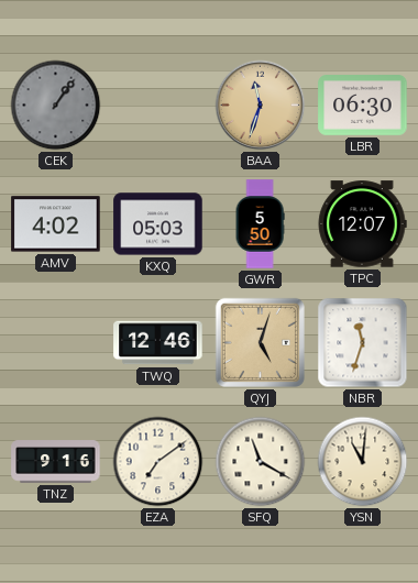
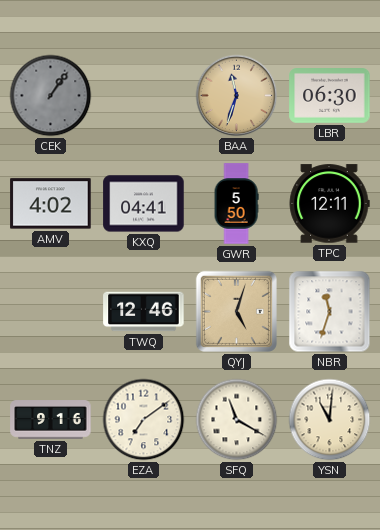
KXQ: 05:03 -> 04:41 (144, 204)
TPC: 12:07 -> 12:11 (329, 204)
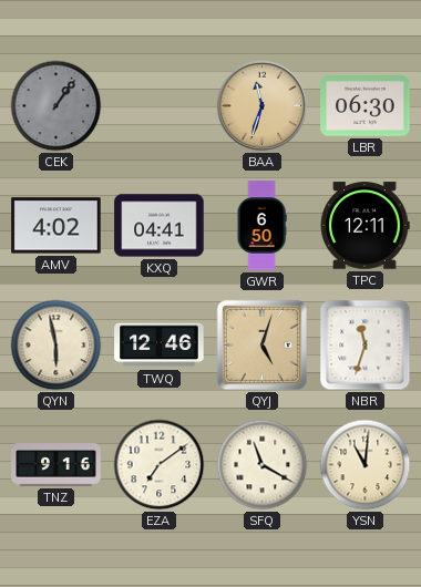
GWR: 5:50 -> 6:50 (261, 226)
QYN: none -> 5:58 (57, 346)
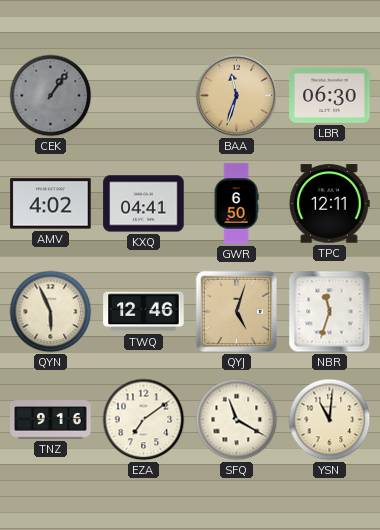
QYN: 5:58 -> 5:56 (51, 312)
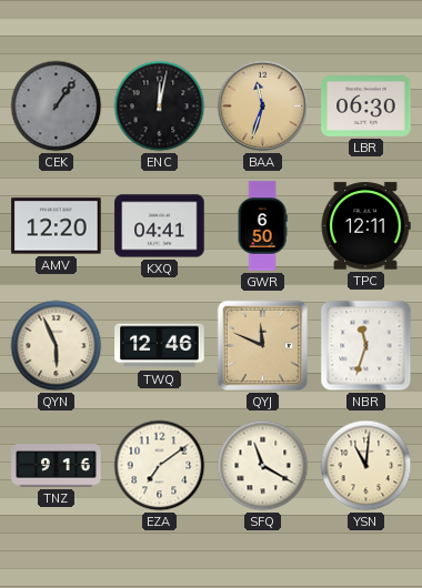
ENC: none -> 12:02 (160, 107)
AMV: 4:02 -> 12:20 (57, 226)
QYJ: 5:03 -> 11:49 (262, 345)
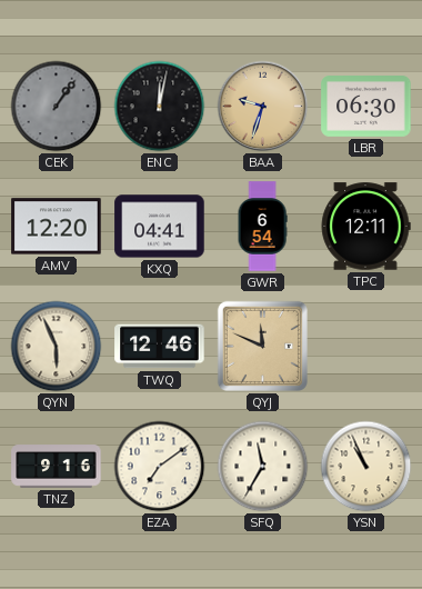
BAA: 11:33 -> 9:33 (263, 107)
GWR: 6:50 -> 6:54 (262, 227)
NBR: 11:33 -> none (366, 346)
SFQ: 11:20 -> 11:35 (263, 467)
YSN: 11:01 -> 10:56 (366, 467)
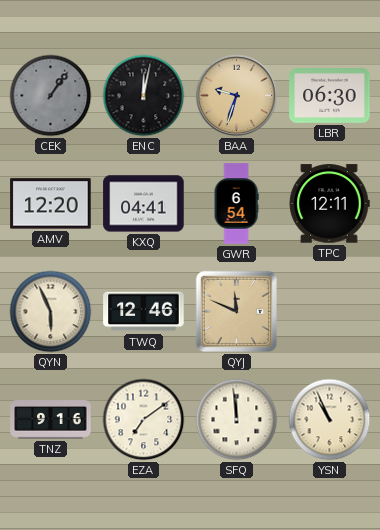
SFQ: 11:35 -> 11:59 (237, 420)
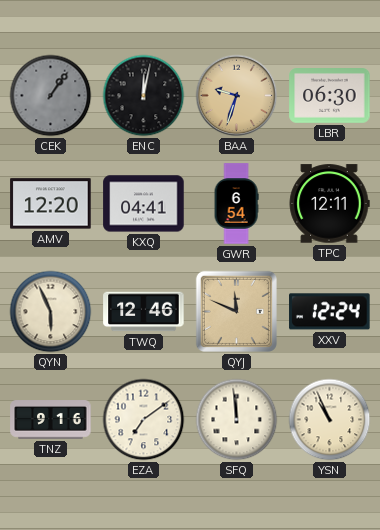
XXV: none -> 12:24 (330, 312)
